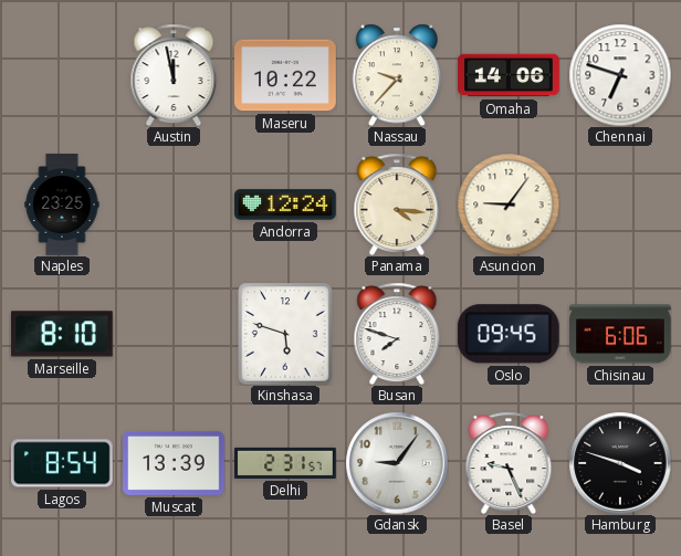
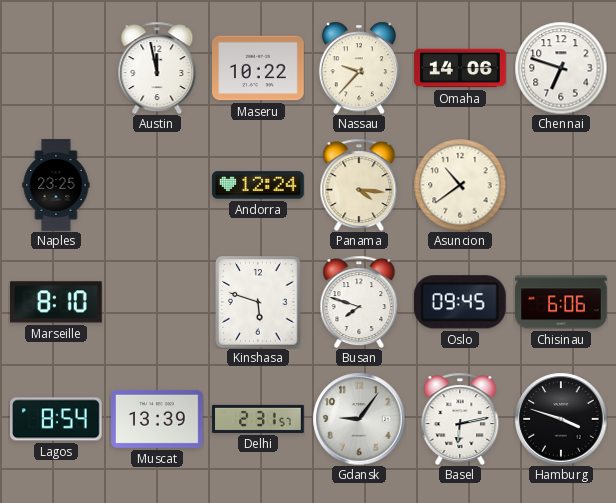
Asuncion: 9:06 -> 10:39 (460, 185)
Basel: 9:26 -> 6:13 (460, 419)
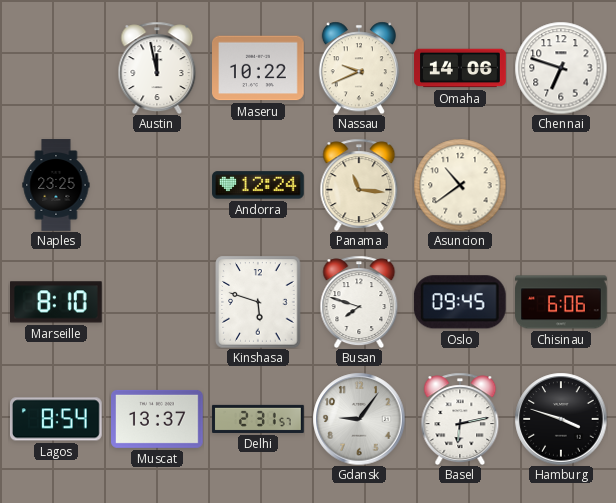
Nassau: 9:37 -> 9:41 (359, 68)
Panama: 4:16 -> 11:16 (359, 185)
Muscat: 13:39 -> 13:37 (158, 419)
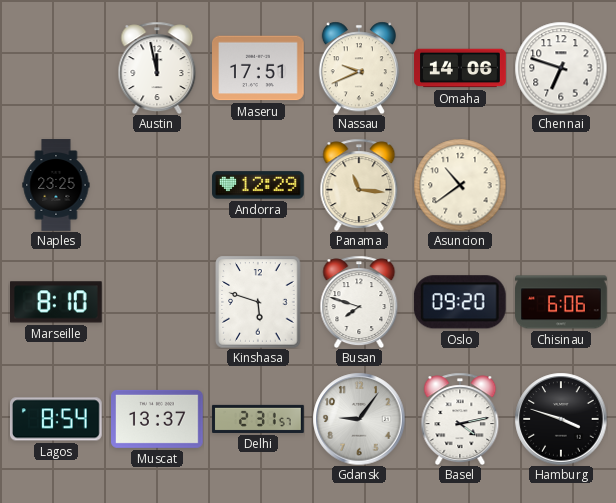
Maseru: 10:22 -> 17:51 (259, 68)
Andorra: 12:24 -> 12:29 (258, 185)
Oslo: 09:45 -> 09:20 (460, 302)
Basel: 6:13 -> 4:13 (460, 419)
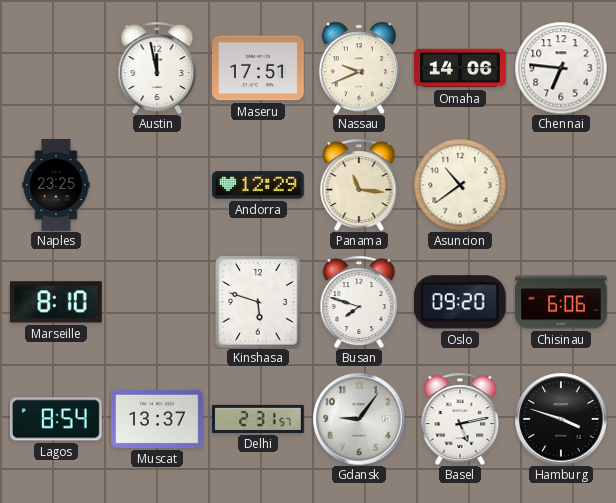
Chennai: 6:48 -> 6:46 (561, 68)
Basel: 4:13 -> 5:13 (460, 419)
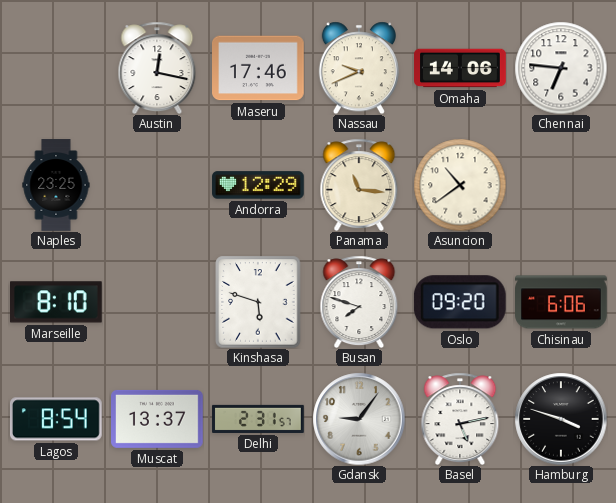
Austin: 11:58 -> 12:17 (157, 68)
Maseru: 17:51 -> 17:46 (259, 68)
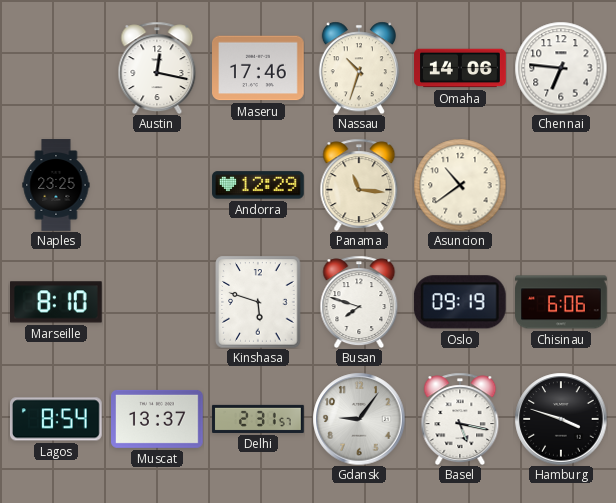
Nassau: 9:41 -> 10:33 (359, 68)
Oslo: 09:20 -> 09:19 (460, 302)
Basel: 5:13 -> 5:17 (460, 419)
